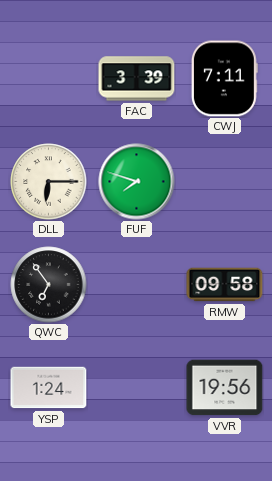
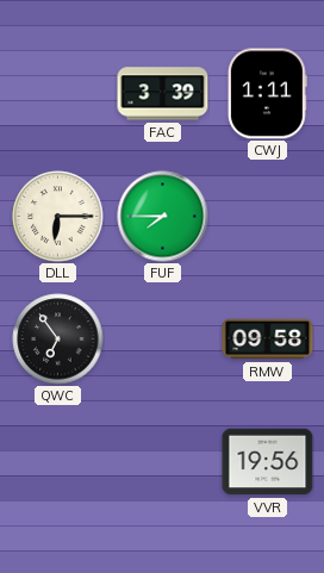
CWJ: 7:11 -> 1:11 (267, 94)
FUF: 7:48 -> 7:45 (163, 217)
YSP: 1:24 -> none (49, 388)
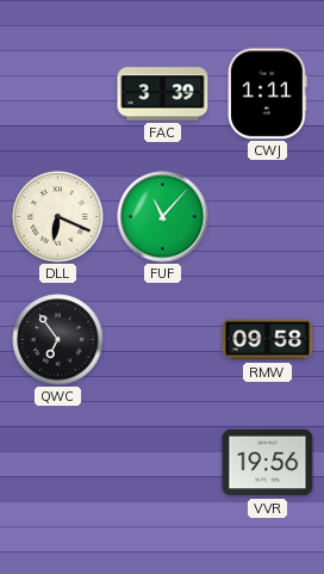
DLL: 6:15 -> 6:19 (58, 217)
FUF: 7:45 -> 11:07 (163, 217)
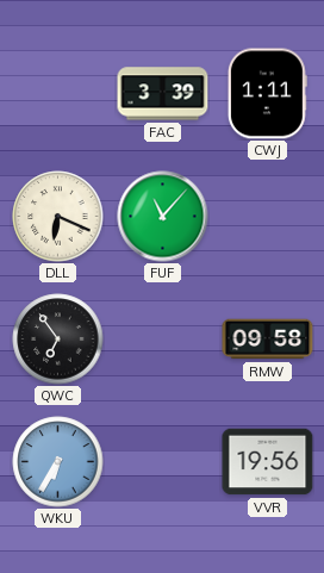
WKU: none -> 6:35 (58, 462)
